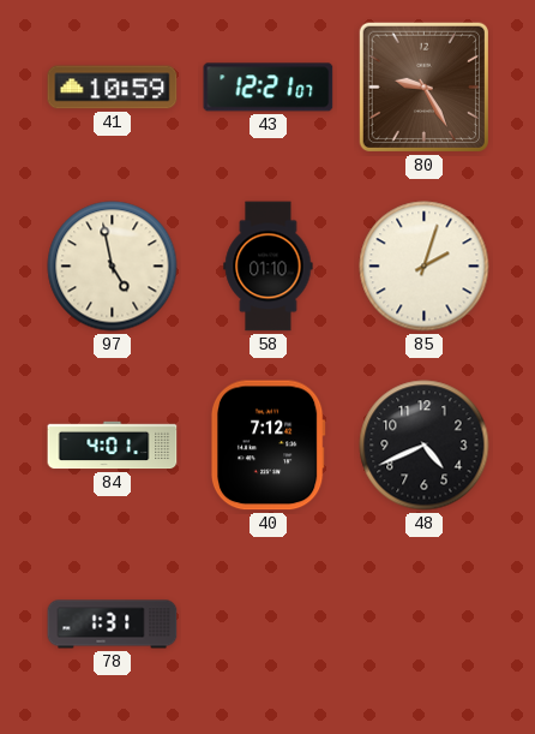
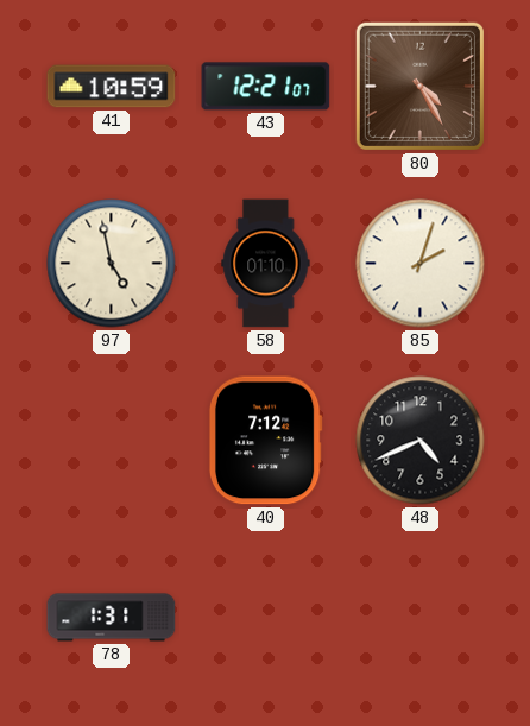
80: 9:25 -> 4:25 (419, 86)
84: 4:01 -> none (113, 446)
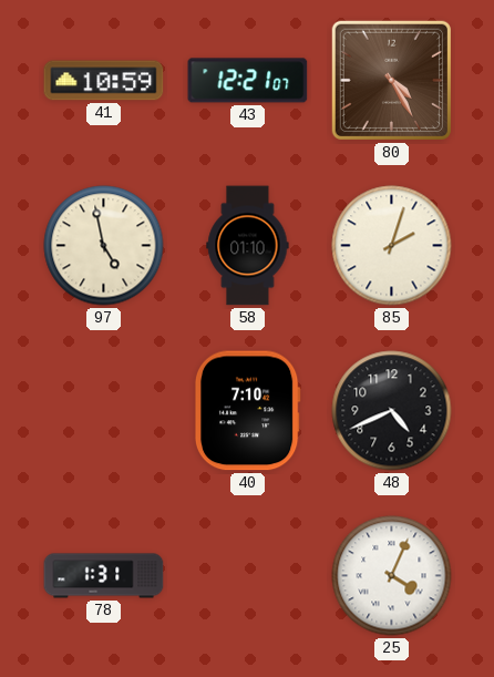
40: 7:12 -> 7:10 (247, 411)
25: none -> 4:04 (392, 576)
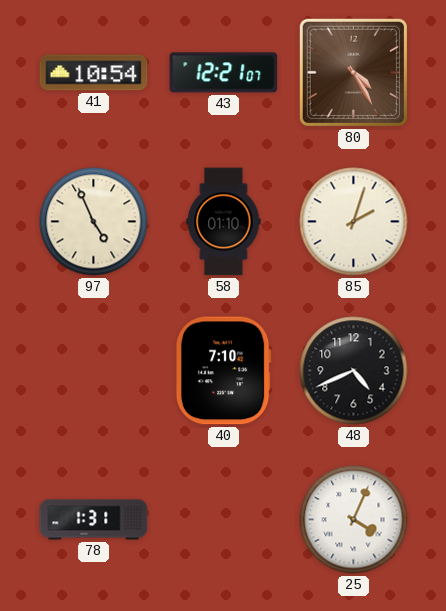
41: 10:59 -> 10:54 (94, 73)
97: 4:58 -> 4:56 (94, 222)
